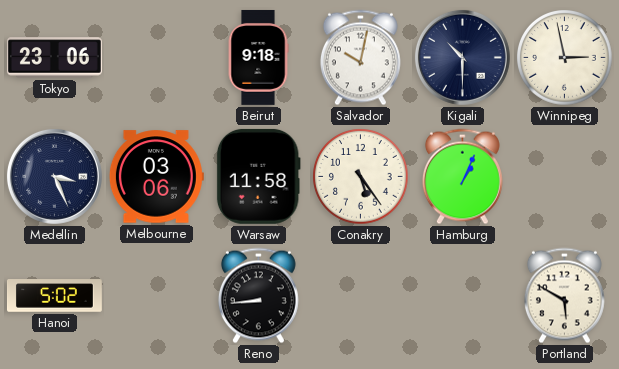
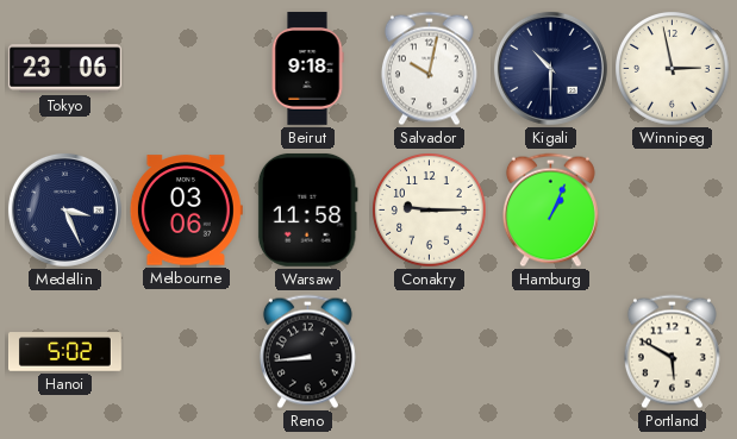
Conakry: 5:24 -> 9:15 (430, 211)
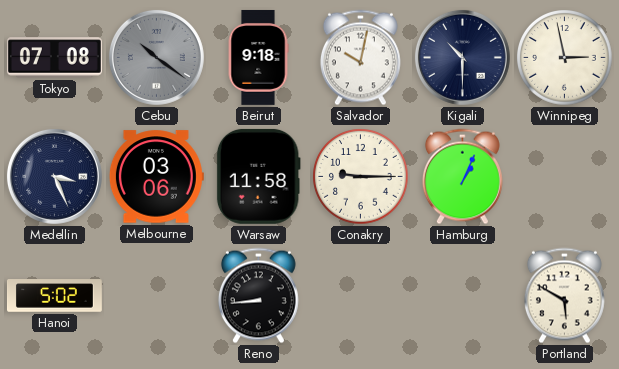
Tokyo: 23:06 -> 07:08 (54, 58)
Cebu: none -> 10:21 (156, 57)
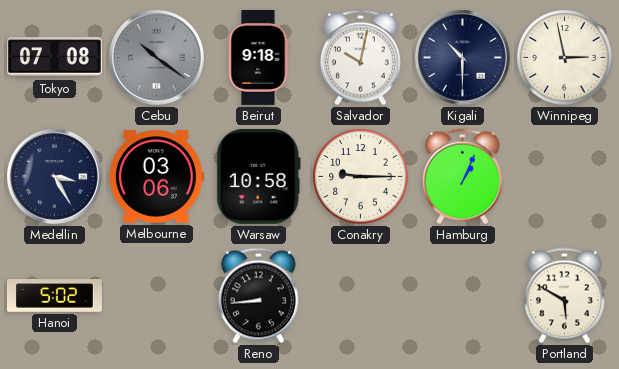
Medellin: 3:26 -> 3:25 (54, 176)
Warsaw: 11:58 -> 10:58 (258, 176)
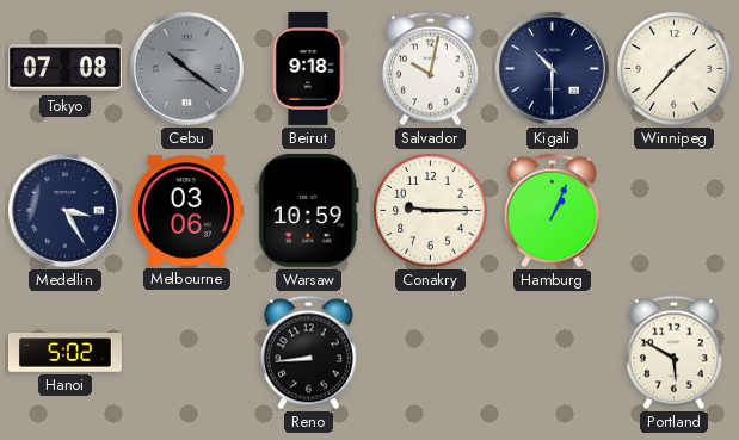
Winnipeg: 2:58 -> 1:37 (675, 69)
Warsaw: 10:58 -> 10:59 (308, 210)
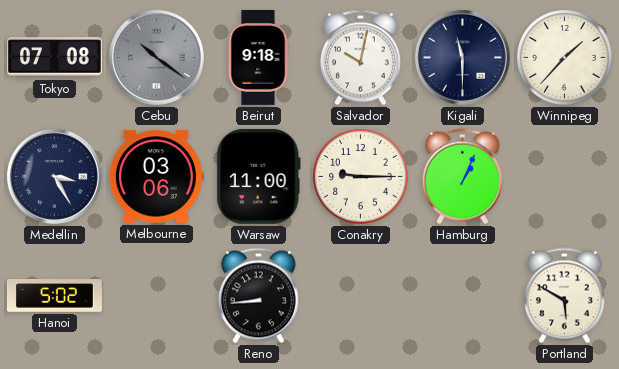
Kigali: 10:30 -> 11:30 (462, 57)
Warsaw: 10:59 -> 11:00 (258, 176)
